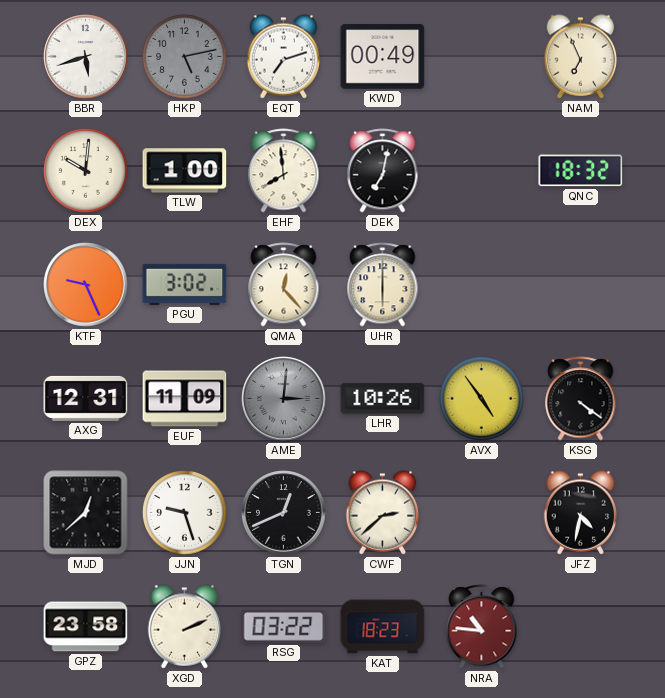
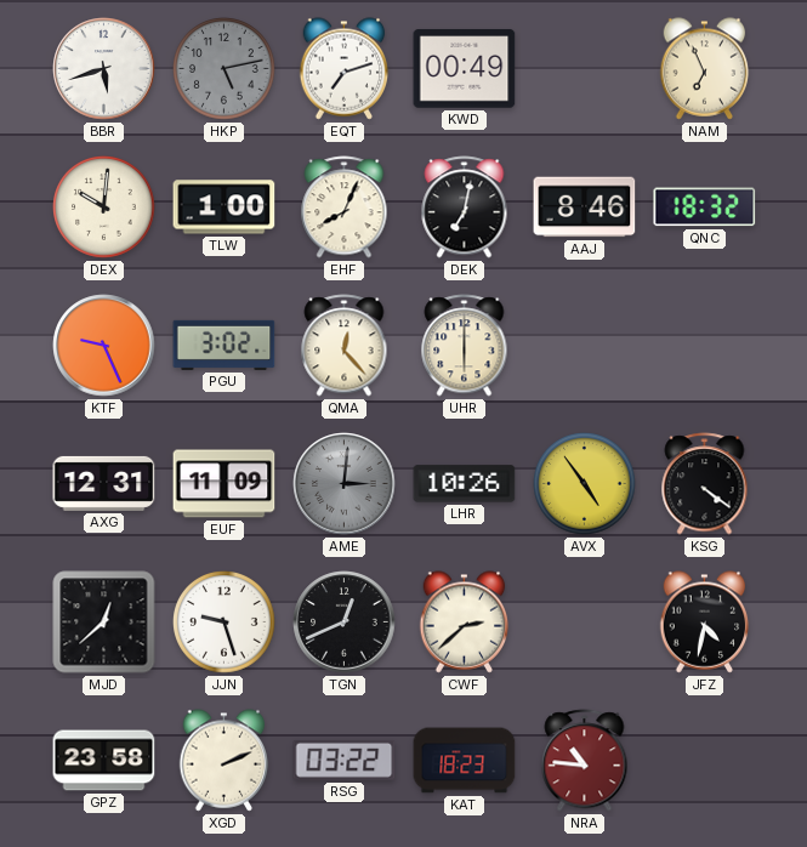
EHF: 7:59 -> 8:04 (345, 208)
AAJ: none -> 8:46 (585, 208)
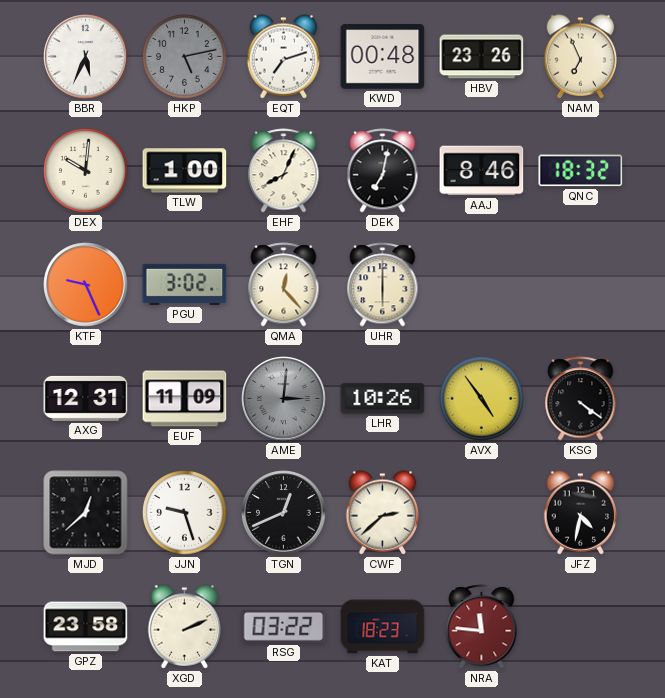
BBR: 5:42 -> 5:34 (86, 57)
KWD: 00:49 -> 00:48 (383, 57)
HBV: none -> 23:26 (482, 57)
NRA: 10:46 -> 11:46 (482, 627)
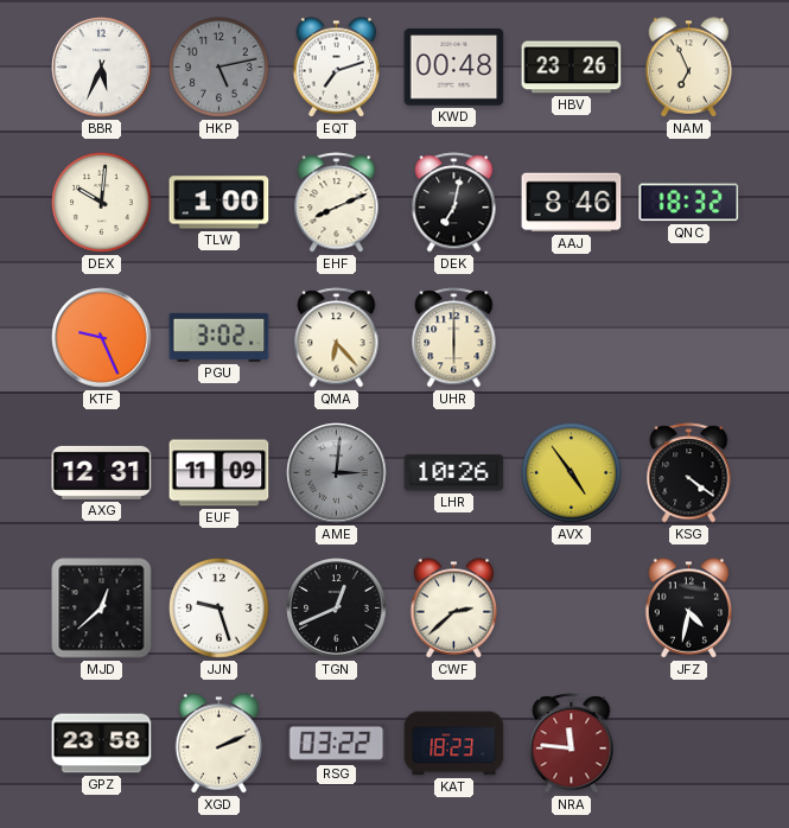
EHF: 8:04 -> 8:11 (337, 203)
QMA: 12:23 -> 6:23 (337, 338)
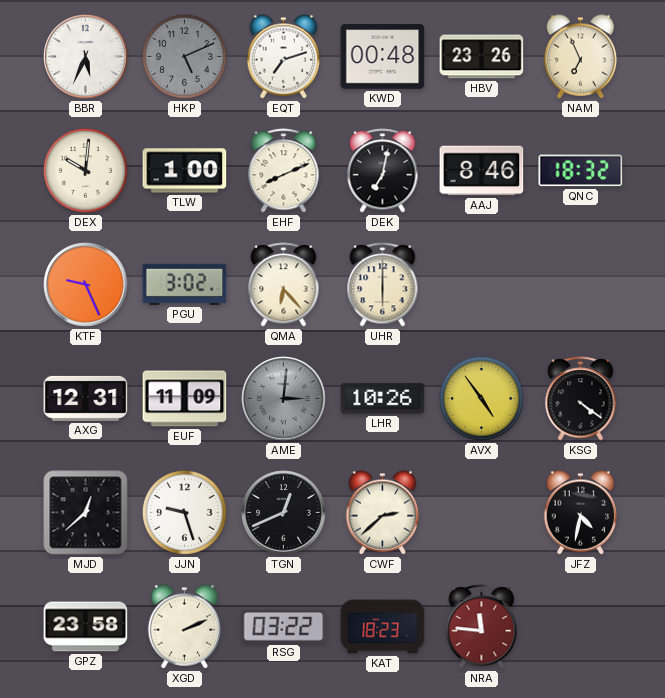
HKP: 5:13 -> 5:11 (185, 57)
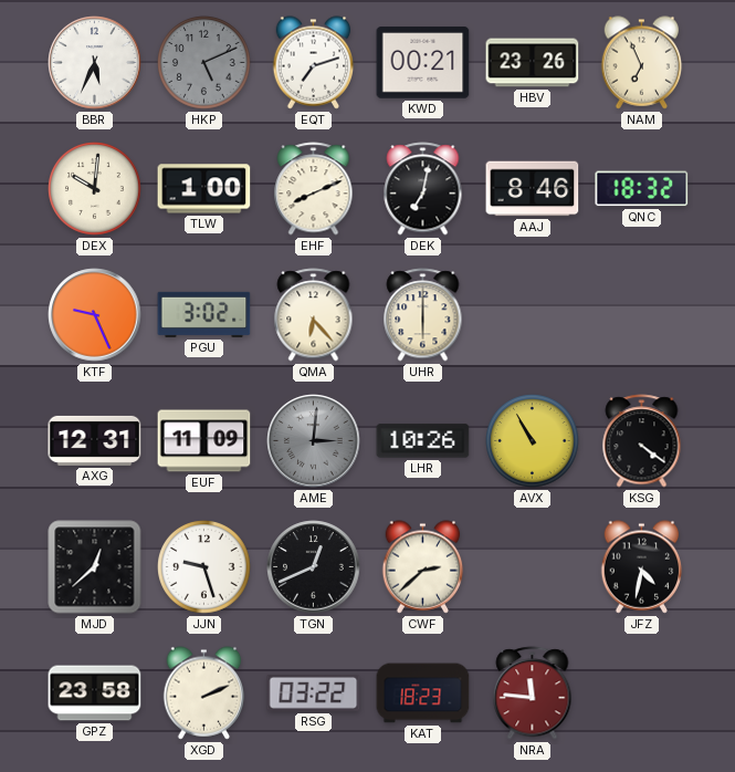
KWD: 00:48 -> 00:21 (423, 63)
AVX: 4:54 -> 10:55 (533, 441)
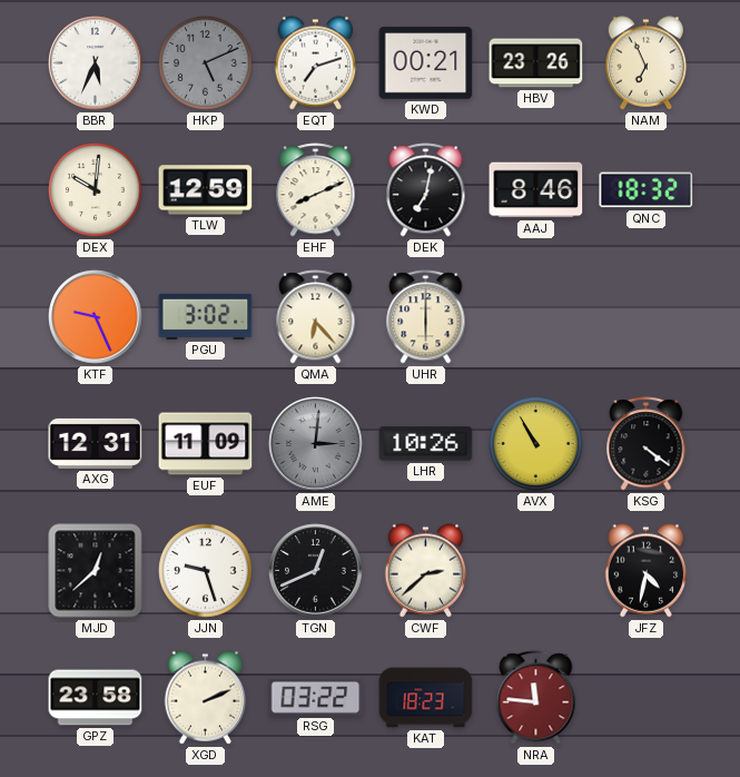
TLW: 1:00 -> 12:59 (206, 190)
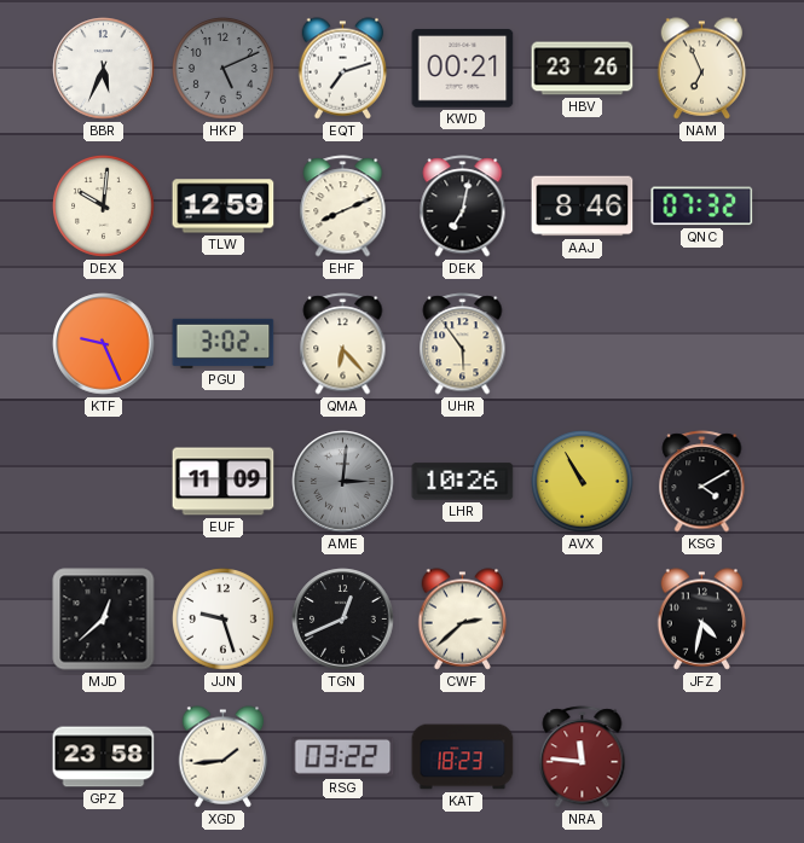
QNC: 18:32 -> 07:32 (702, 207)
UHR: 6:00 -> 5:54 (463, 344)
AXG: 12:31 -> none (96, 443)
KSG: 4:21 -> 4:10 (702, 482)
XGD: 2:11 -> 1:44 (224, 757)
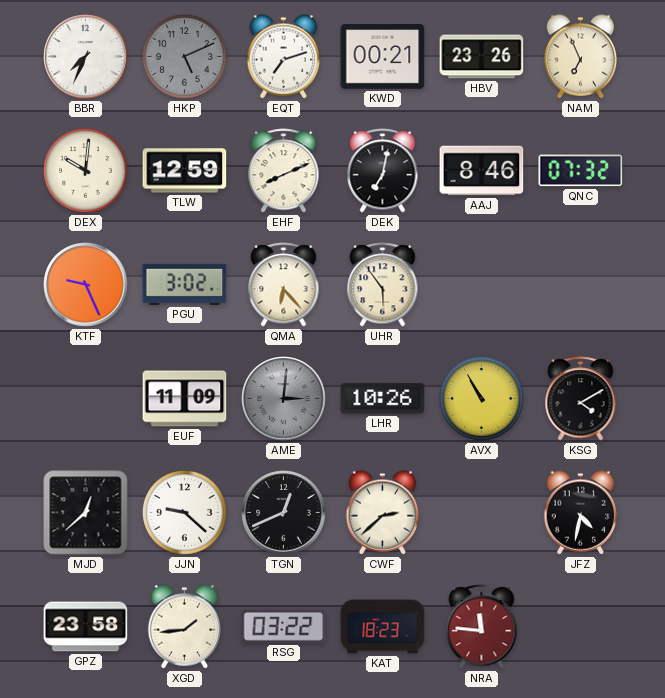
BBR: 5:34 -> 7:34 (86, 57)
JJN: 9:27 -> 9:22 (185, 513)
